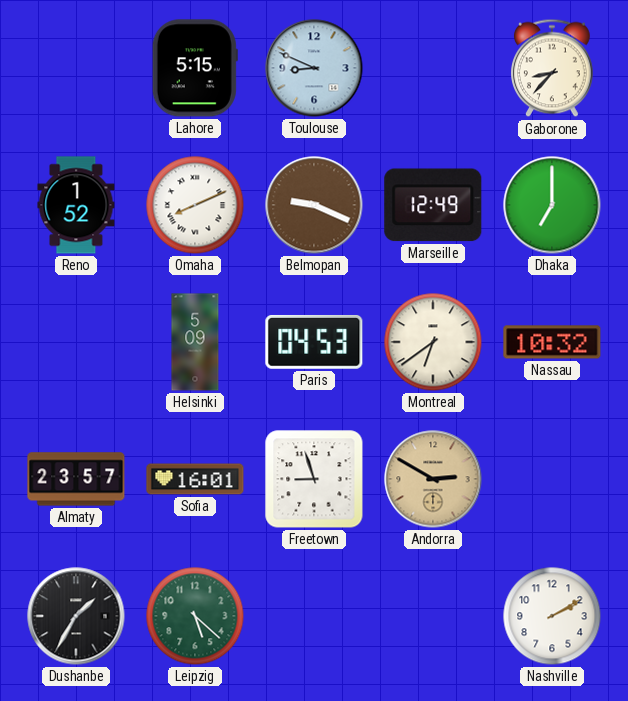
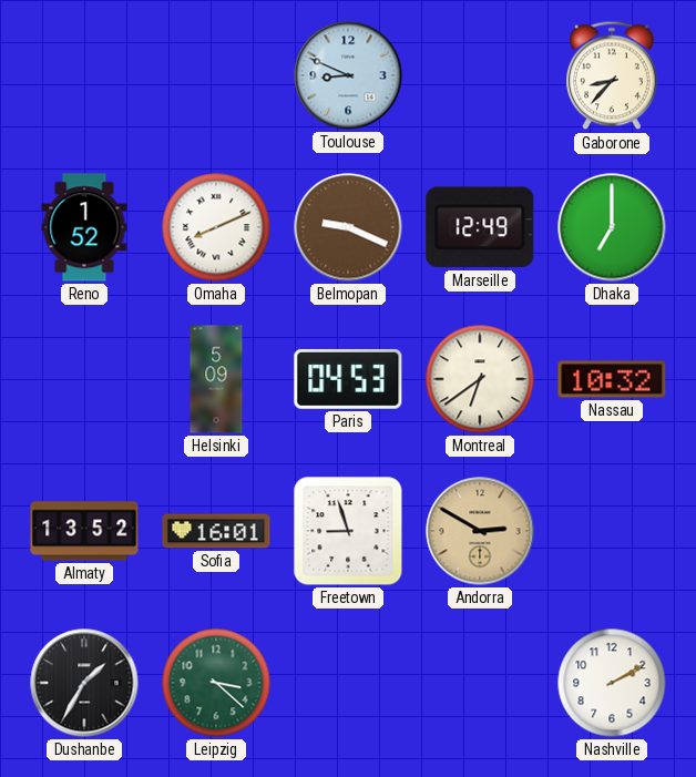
Lahore: 5:15 -> none (195, 68)
Almaty: 23:57 -> 13:52 (84, 531)
Leipzig: 5:22 -> 3:22 (216, 683)
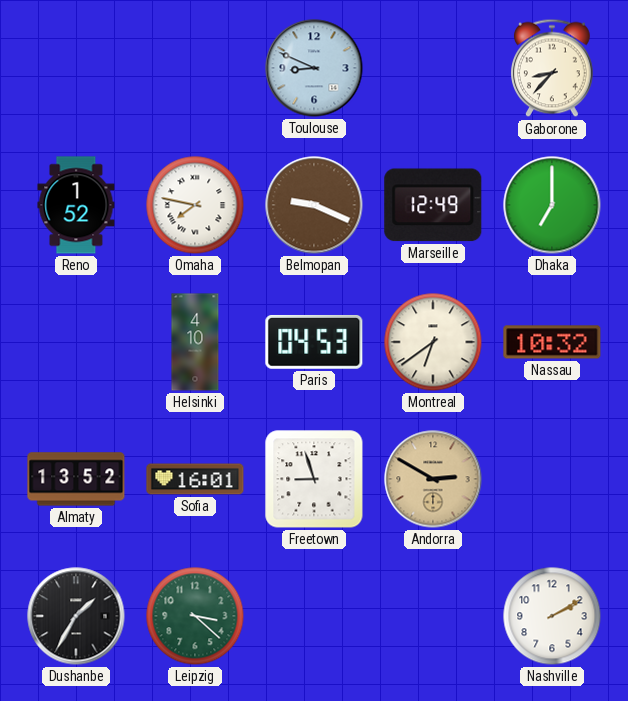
Omaha: 8:11 -> 7:47 (195, 205)
Helsinki: 5:09 -> 4:10 (195, 342)
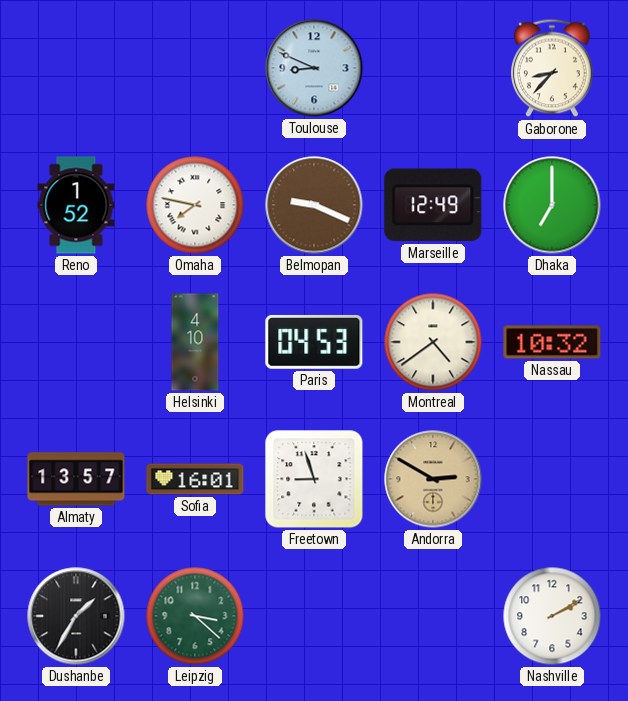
Montreal: 6:39 -> 4:39 (433, 342)
Almaty: 13:52 -> 13:57 (76, 479)
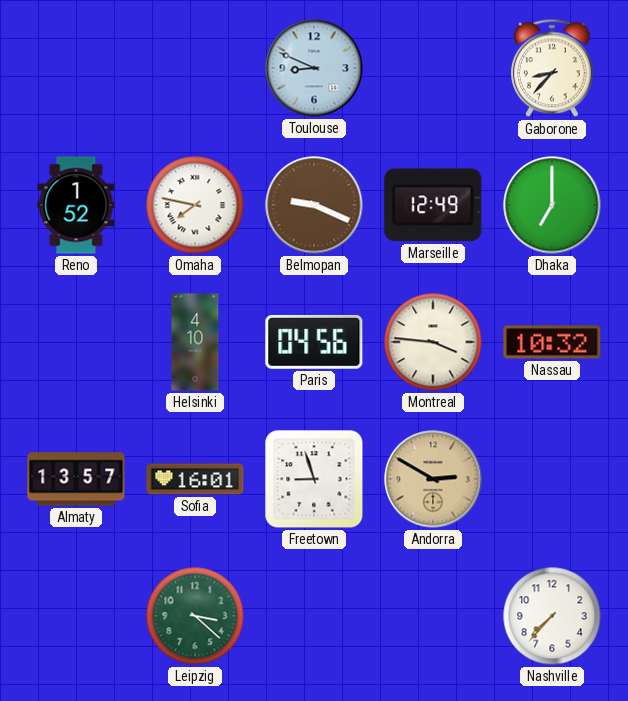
Paris: 04:53 -> 04:56 (314, 342)
Montreal: 4:39 -> 3:46 (433, 342)
Dushanbe: 1:35 -> none (76, 616)
Nashville: 2:10 -> 7:37 (552, 616)
